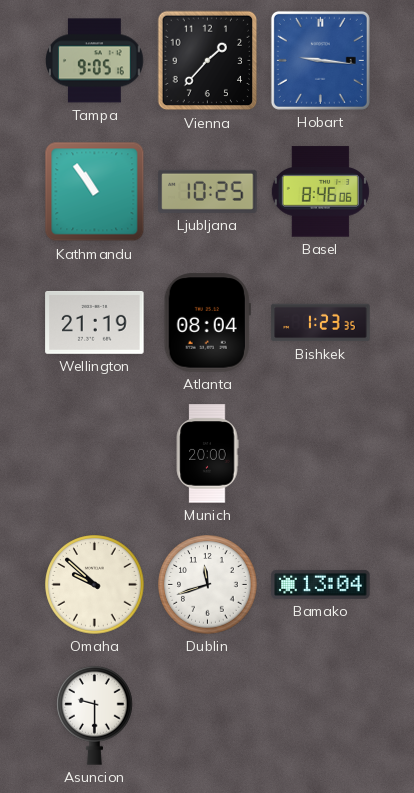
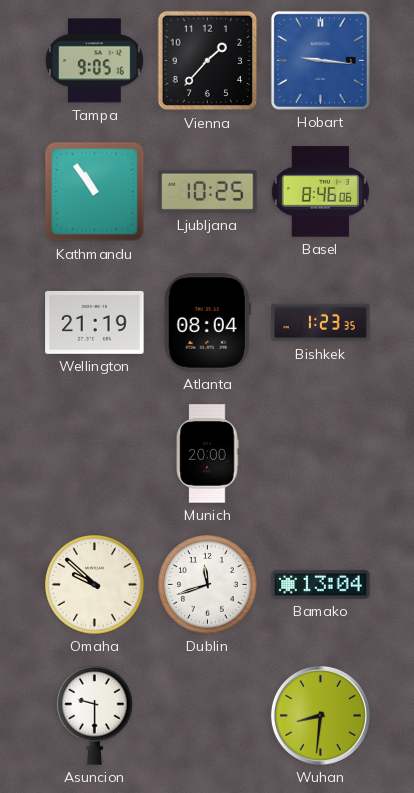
Wuhan: none -> 8:31 (320, 715)
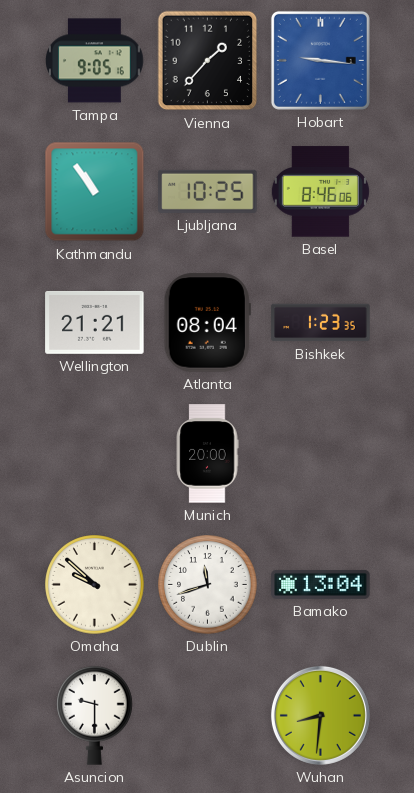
Wellington: 21:19 -> 21:21 (95, 322)
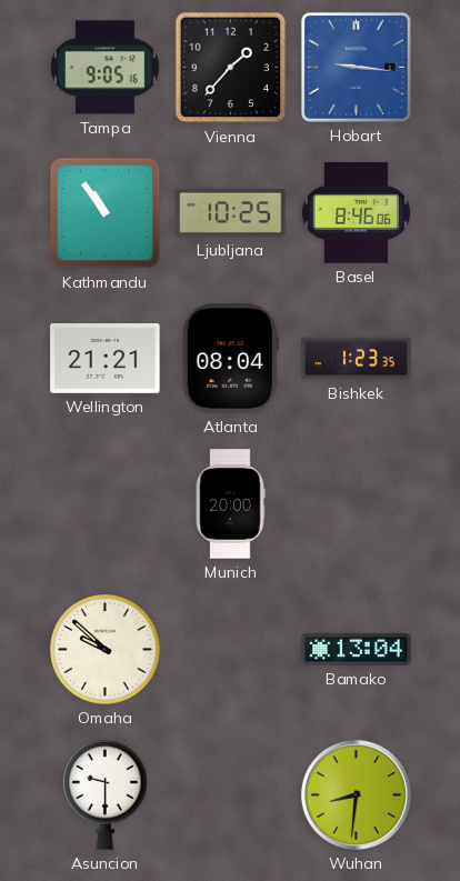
Dublin: 11:42 -> none (208, 585)
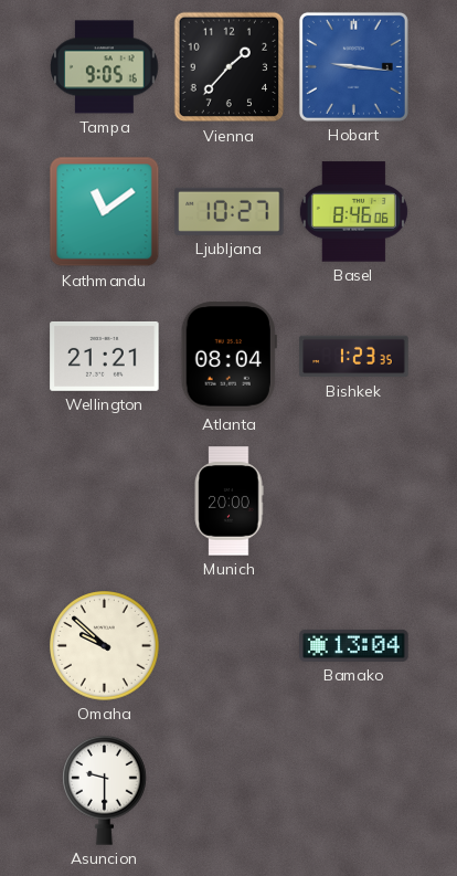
Kathmandu: 10:54 -> 11:09 (105, 212)
Ljubljana: 10:25 -> 10:27 (230, 211)
Wuhan: 8:31 -> none (356, 794)
